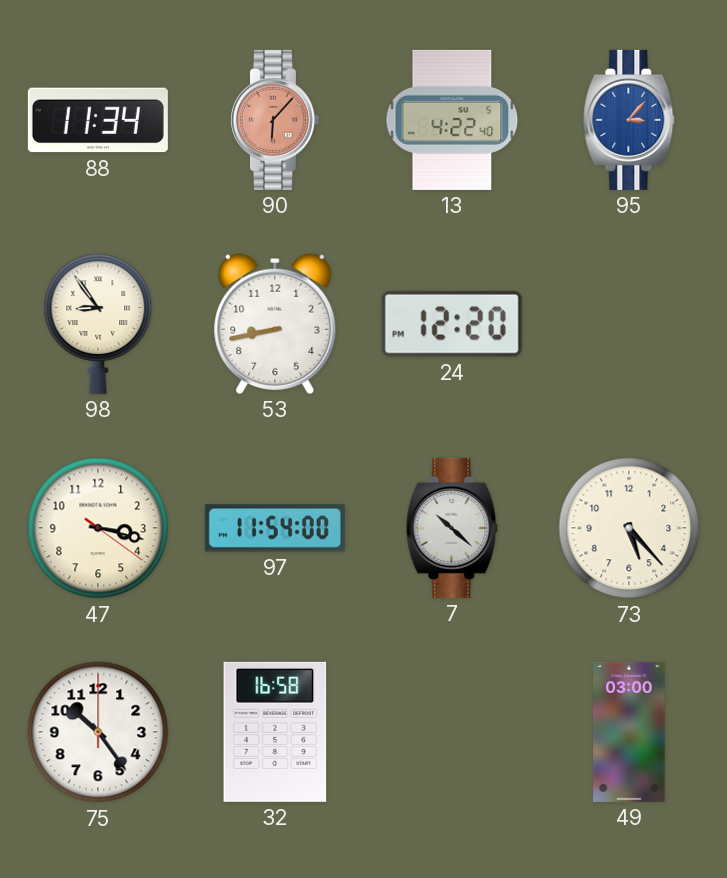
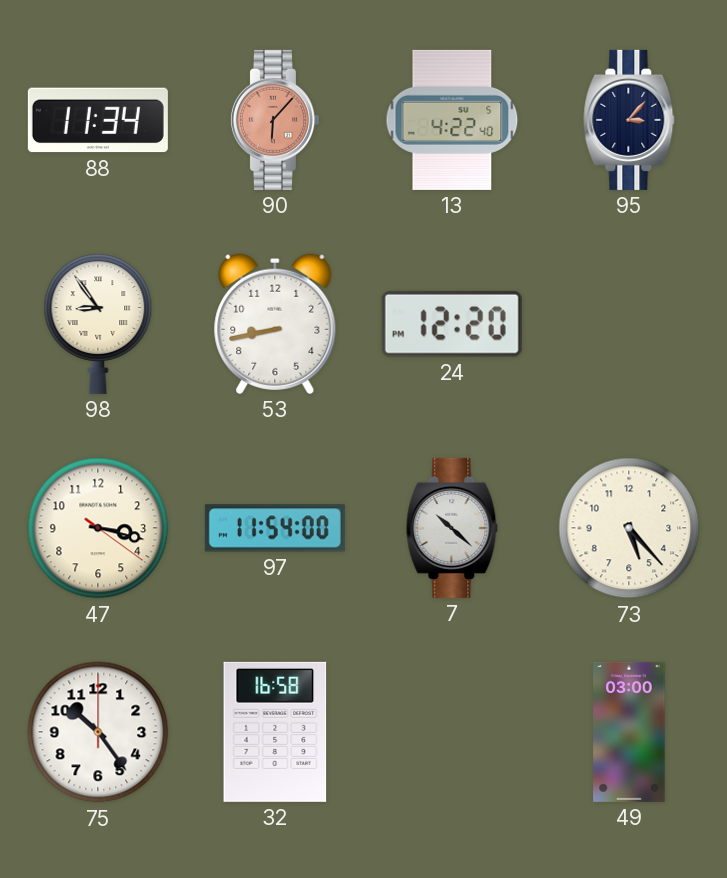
95 dial: blue -> navy (629, 120)
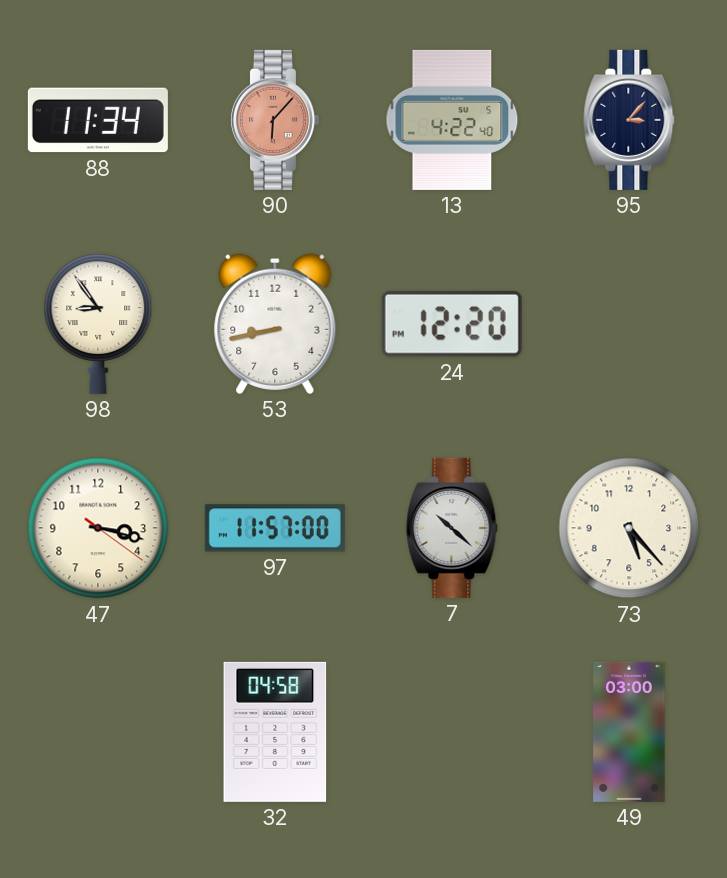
97: 11:54 -> 11:57 (275, 528)
75: 10:24 -> none (98, 732)
32: 16:58 -> 04:58 (275, 732)
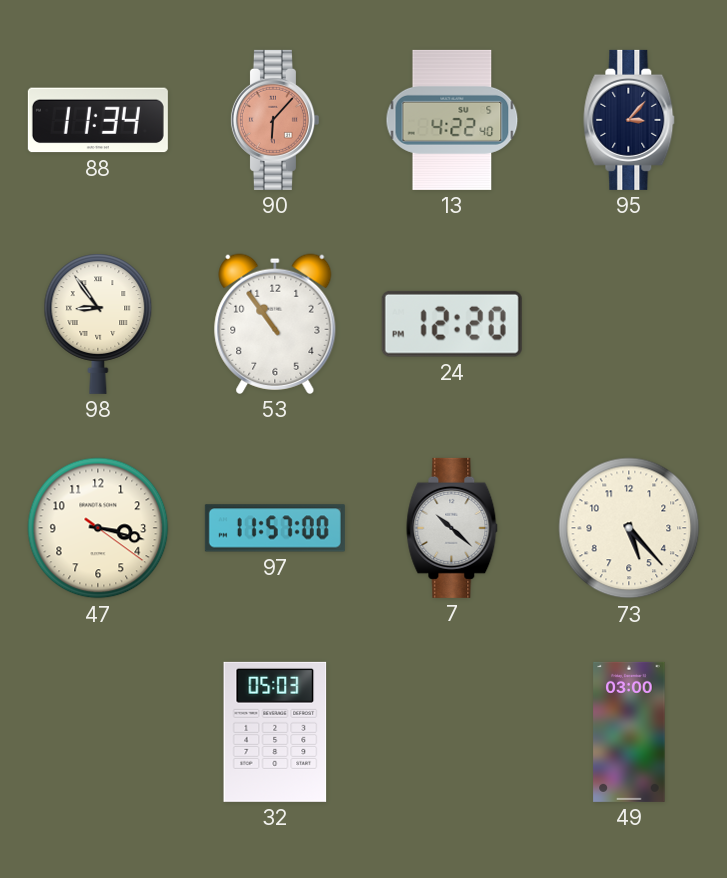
53: 8:43 -> 10:54 (275, 324)
32: 04:58 -> 05:03 (275, 732)
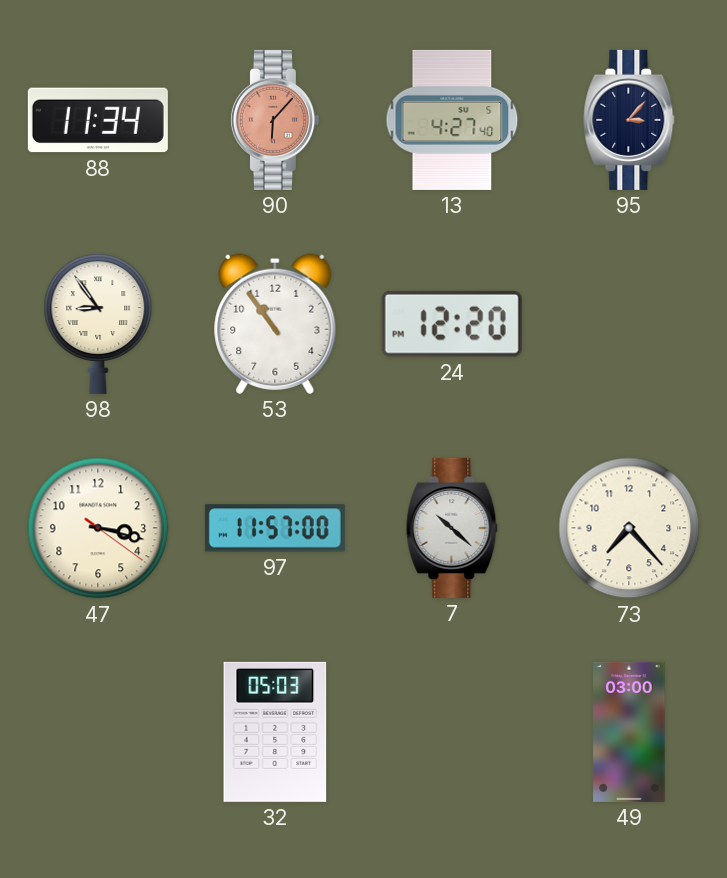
13: 4:22 -> 4:27 (452, 120)
73: 5:23 -> 7:23 (629, 528)
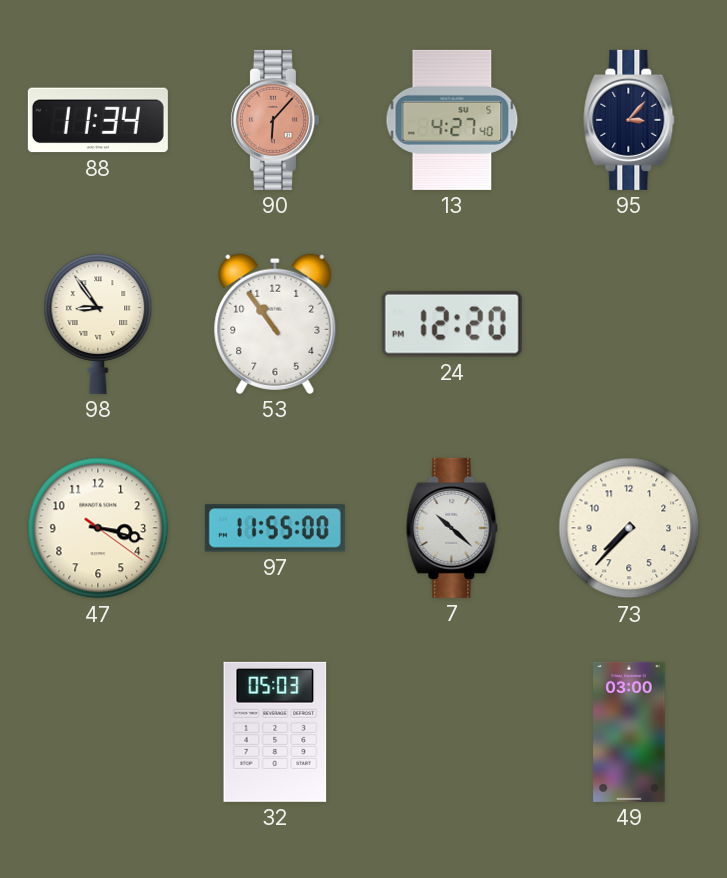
97: 11:57 -> 11:55 (275, 528)
73: 7:23 -> 7:37 (629, 528)
